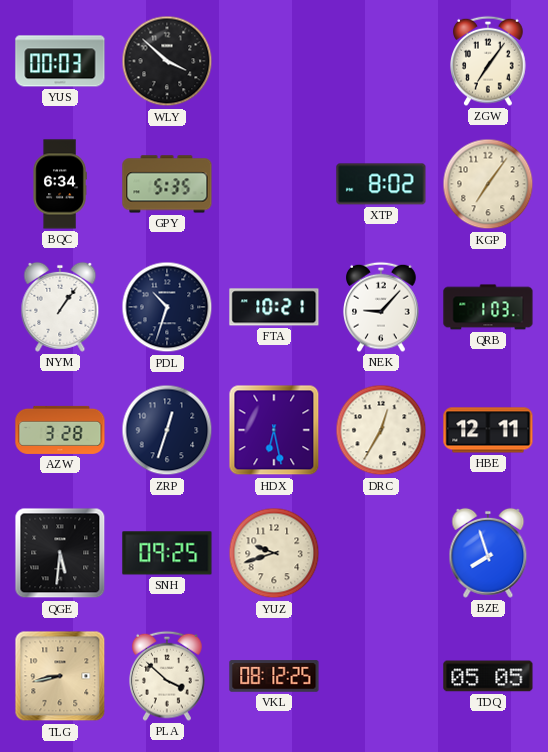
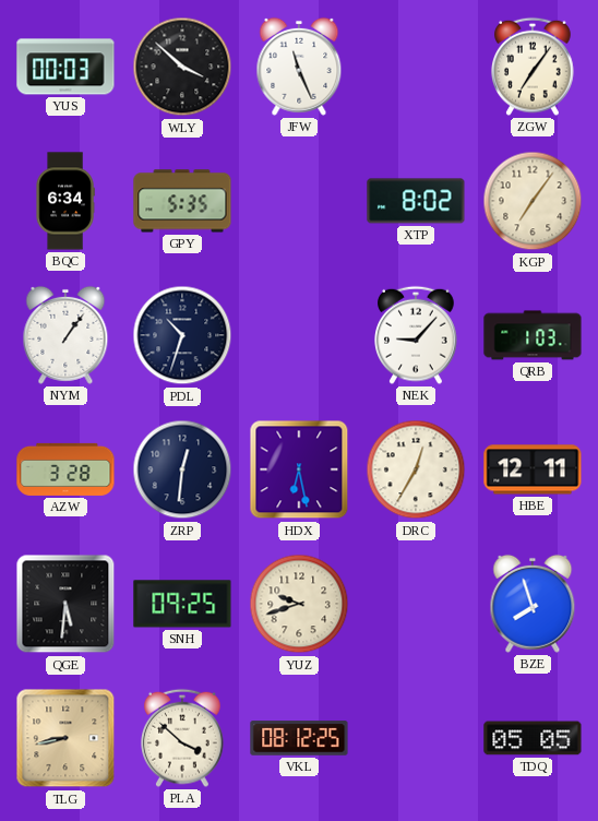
JFW: none -> 11:26 (299, 67)
FTA: 10:21 -> none (274, 307)
ZRP: 12:33 -> 12:31 (182, 469)
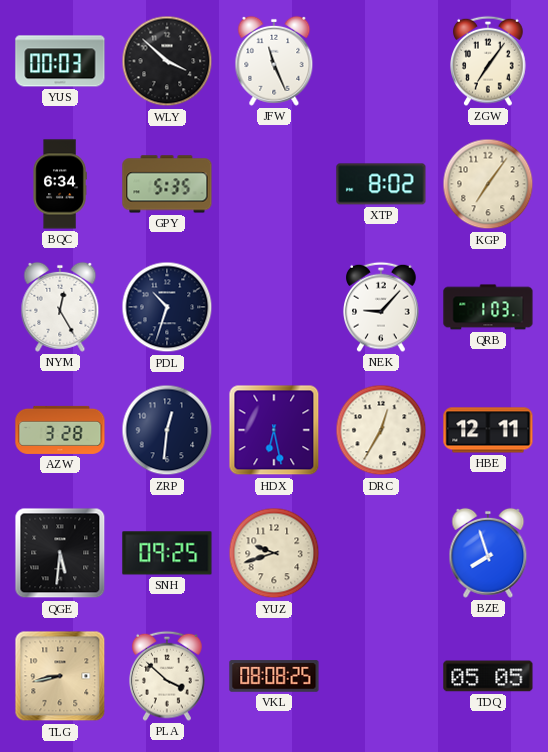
NYM: 1:06 -> 12:25 (60, 307)
VKL: 08:12 -> 08:08 (274, 676)
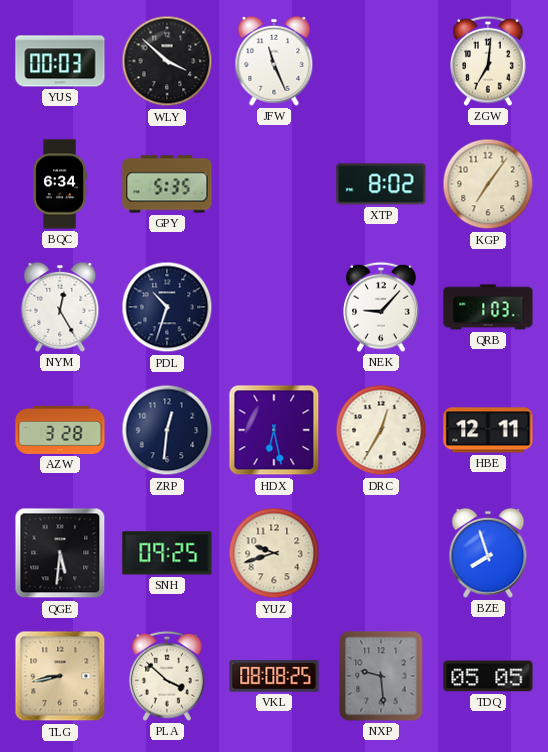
ZGW: 7:06 -> 7:01 (489, 61)
NXP: none -> 9:29 (381, 676)
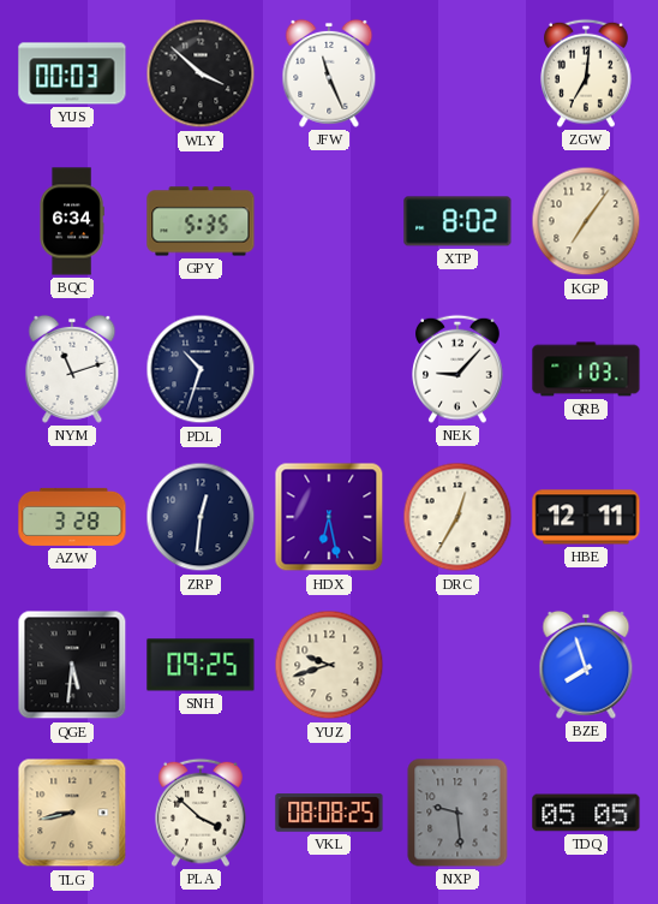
NYM: 12:25 -> 11:12 (72, 369)
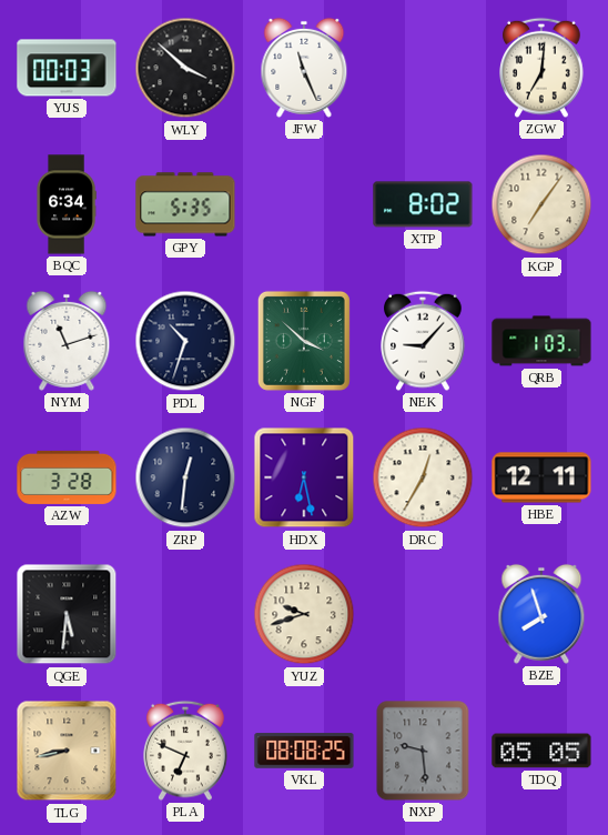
NGF: none -> 3:52 (304, 341)
SNH: 09:25 -> none (201, 665)
PLA: 3:52 -> 6:49 (186, 751)
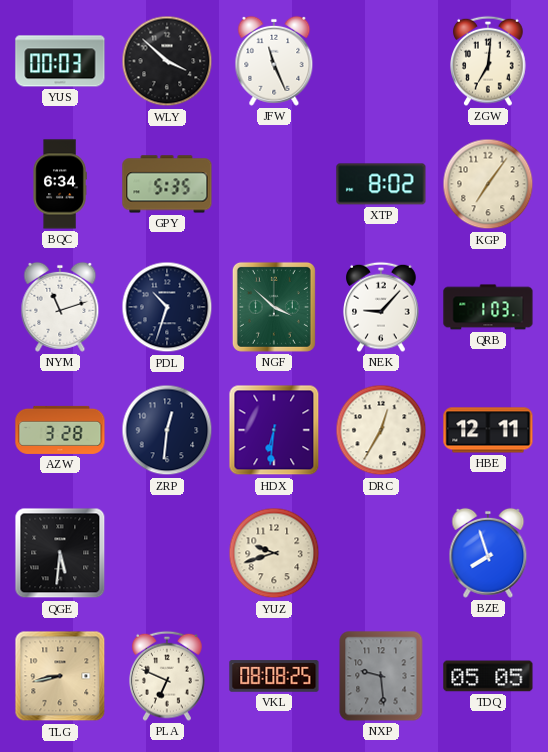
HDX: 6:28 -> 6:31 (274, 430)
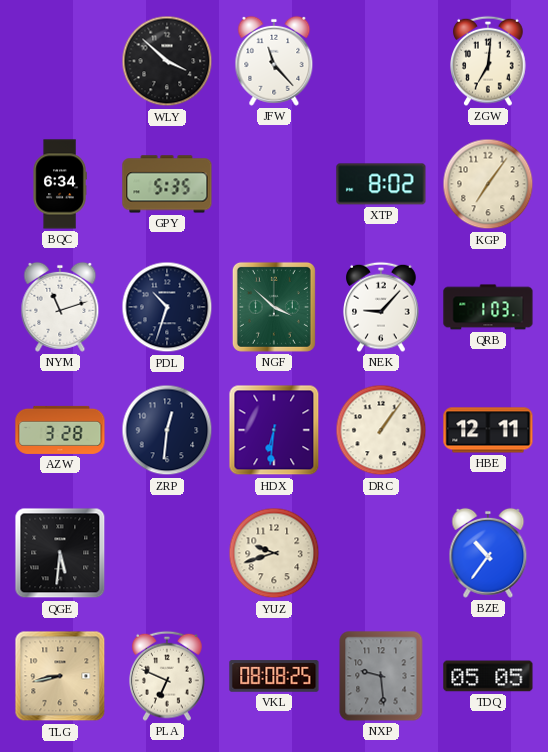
YUS: 00:03 -> none (60, 61)
JFW: 11:26 -> 11:23 (274, 61)
DRC: 12:35 -> 1:06 (381, 430)
BZE: 7:57 -> 10:36 (488, 553)
